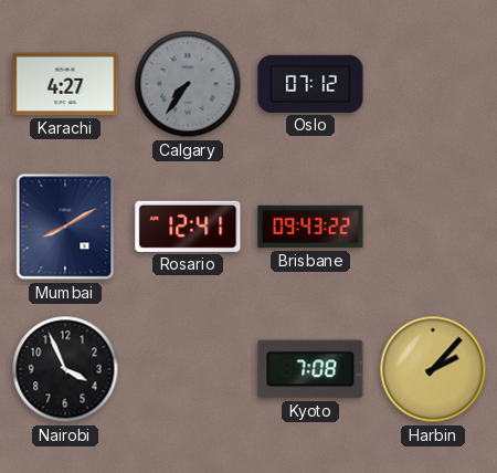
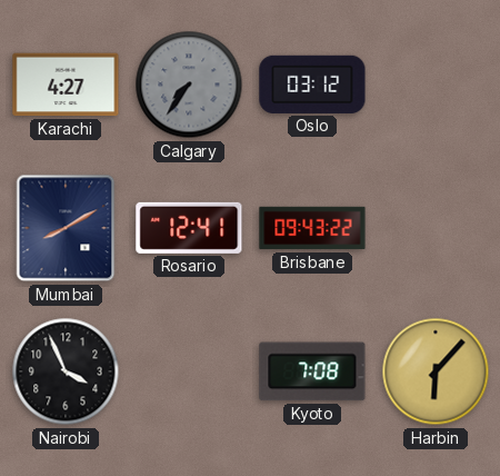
Oslo: 07:12 -> 03:12 (312, 85)
Harbin: 2:07 -> 6:07 (436, 371)
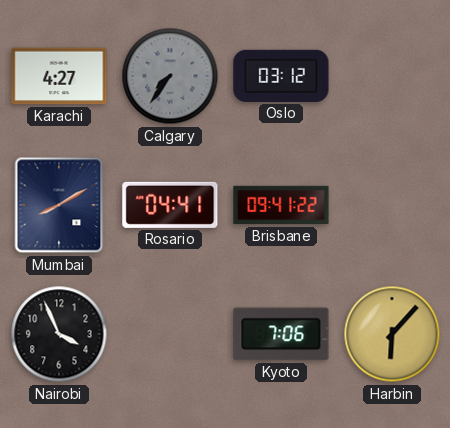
Rosario: 12:41 -> 04:41 (170, 205)
Brisbane: 09:43 -> 09:41 (281, 205)
Kyoto: 7:08 -> 7:06 (281, 334)
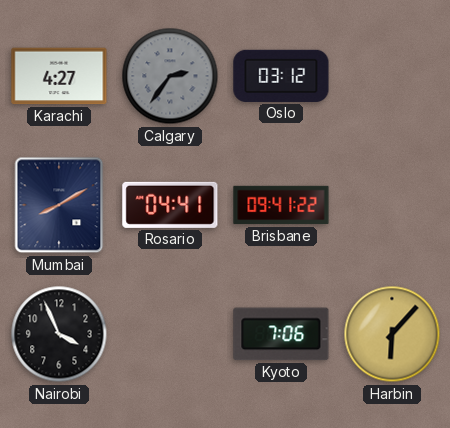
Calgary: 7:36 -> 2:36 (170, 76)
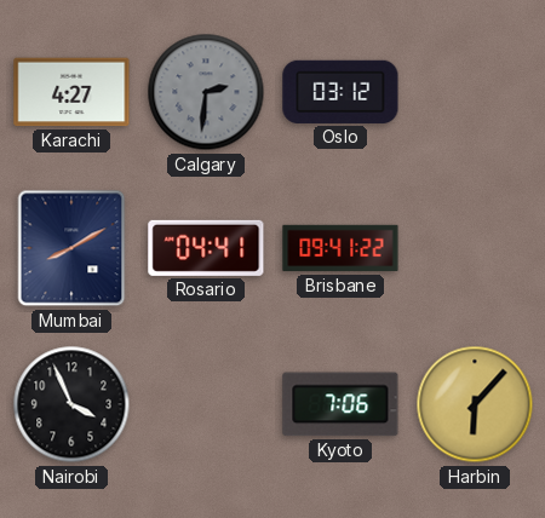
Calgary: 2:36 -> 2:31 (206, 92)
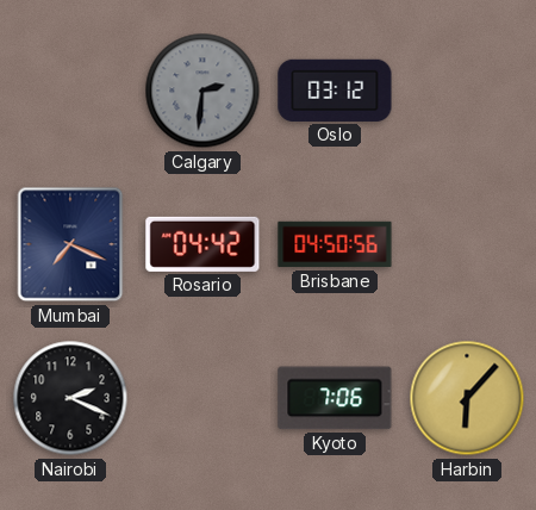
Karachi: 4:27 -> none (71, 92)
Mumbai: 8:10 -> 7:19 (70, 244)
Rosario: 04:41 -> 04:42 (202, 244)
Brisbane: 09:41 -> 04:50 (335, 244)
Nairobi: 3:56 -> 2:19 (70, 398)
